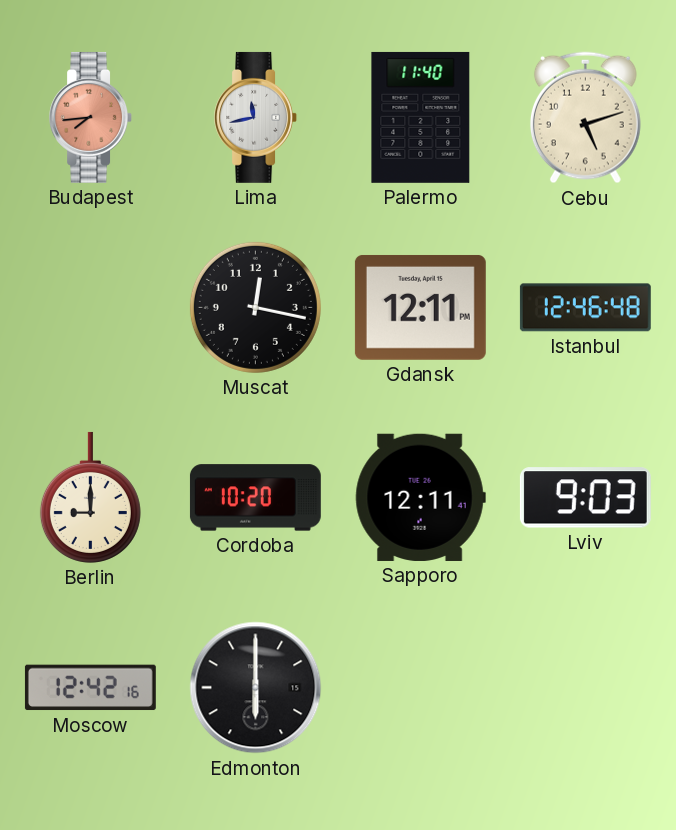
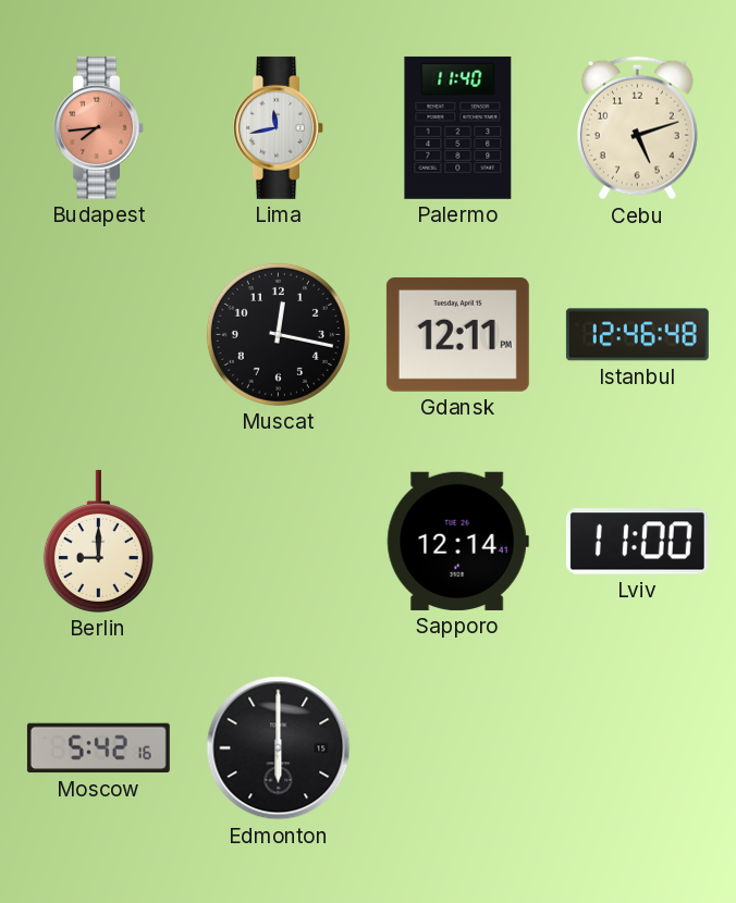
Cordoba: 10:20 -> none (255, 498)
Sapporo: 12:11 -> 12:14 (457, 541)
Lviv: 9:03 -> 11:00 (637, 542)
Moscow: 12:42 -> 5:42 (98, 749)
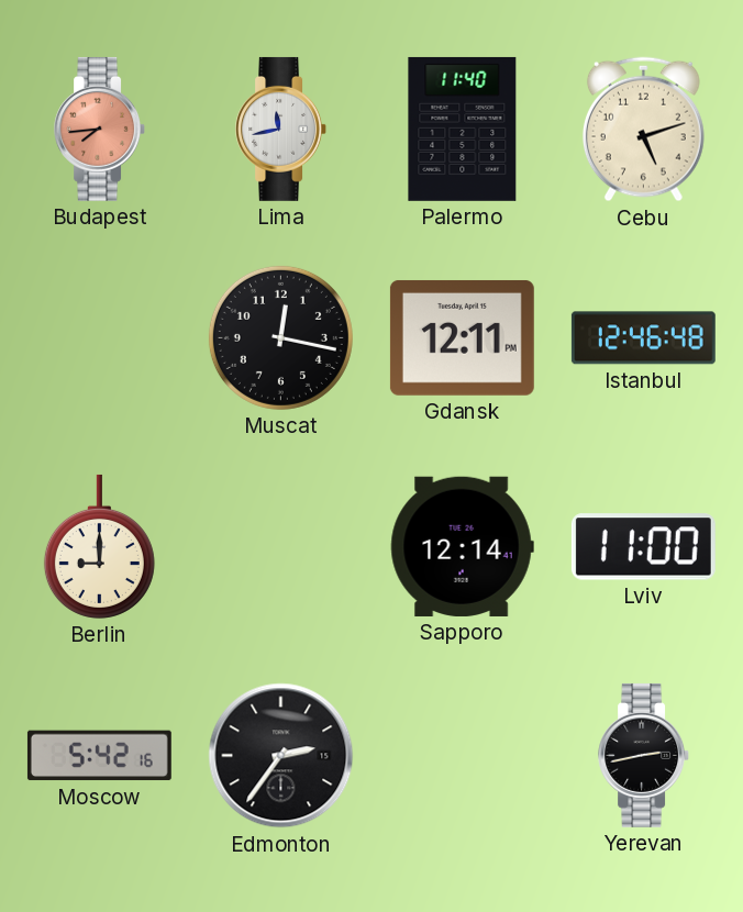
Edmonton: 6:00 -> 2:36 (281, 756)
Yerevan: none -> 2:43 (644, 755)
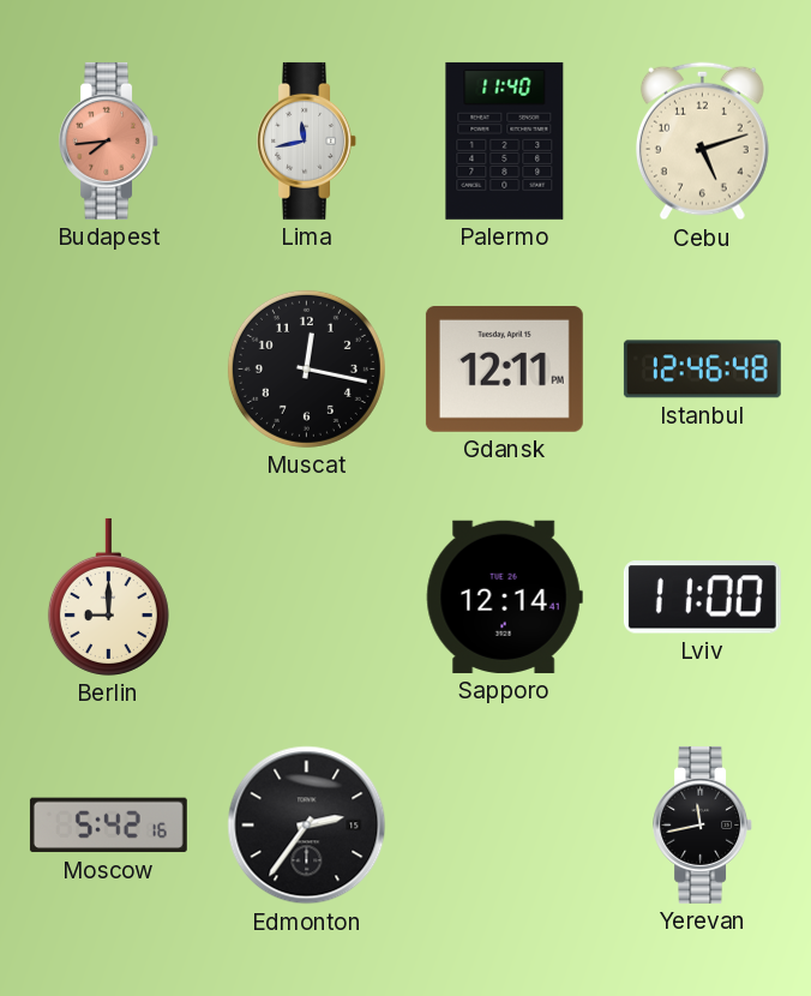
Yerevan: 2:43 -> 11:43 (703, 824)
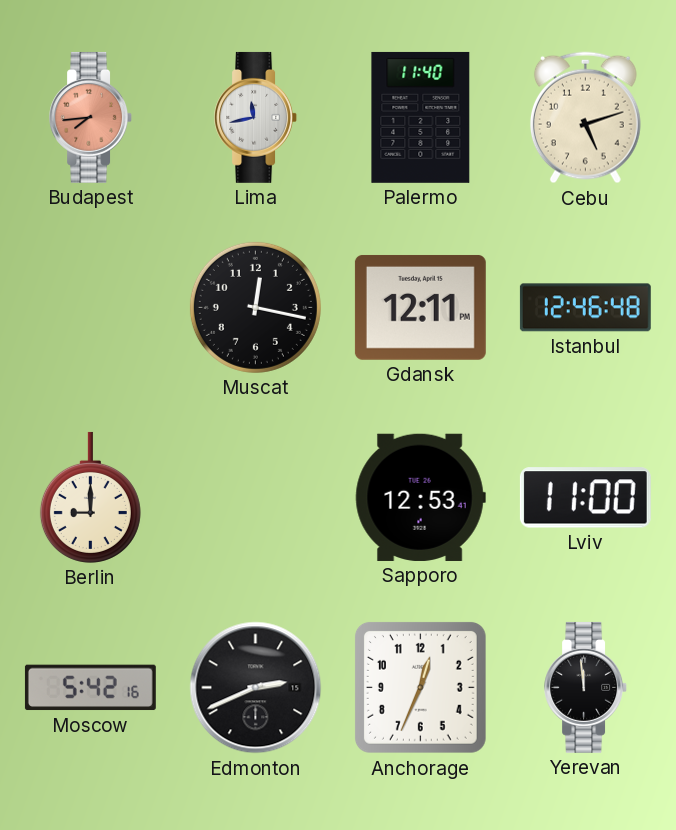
Sapporo: 12:14 -> 12:53 (420, 497)
Edmonton: 2:36 -> 2:41 (256, 688)
Anchorage: none -> 12:34 (420, 687)
Yerevan: 11:43 -> 11:59 (586, 687)
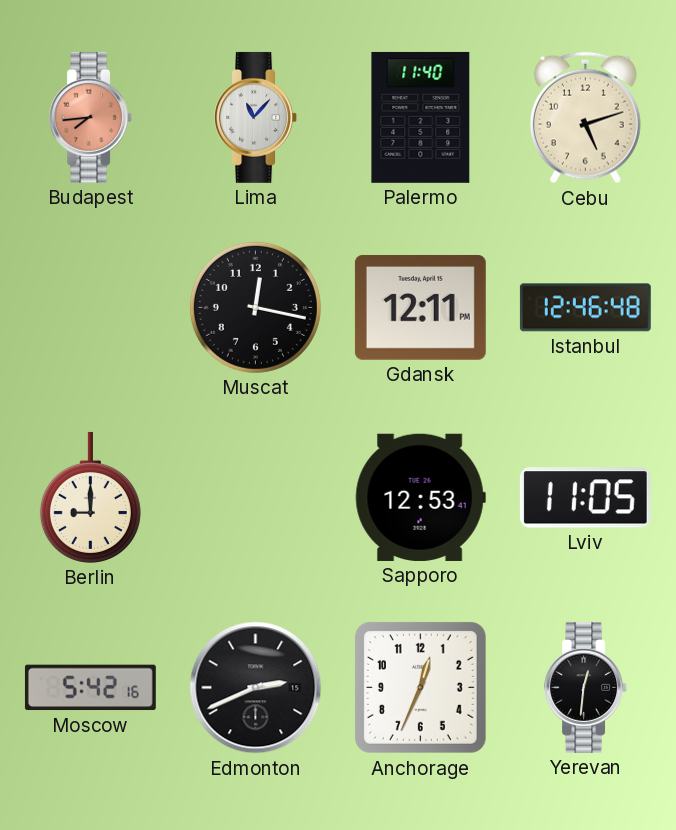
Lima: 11:43 -> 11:07 (256, 117)
Lviv: 11:00 -> 11:05 (585, 498)
Yerevan: 11:59 -> 12:31 (586, 687)
